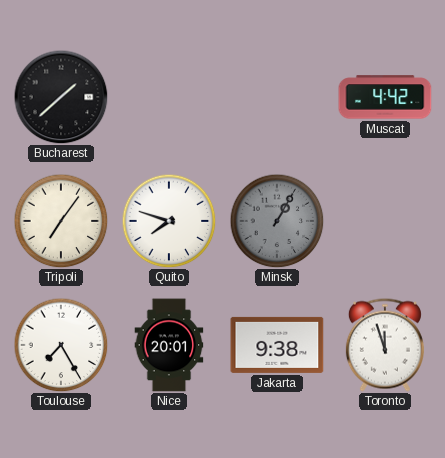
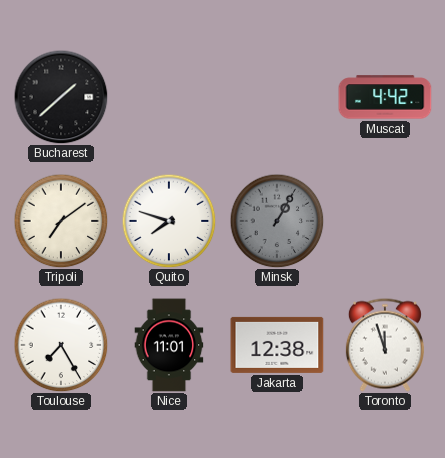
Tripoli: 7:06 -> 7:09 (61, 221)
Nice: 20:01 -> 11:01 (169, 345)
Jakarta: 9:38 -> 12:38 (277, 345)
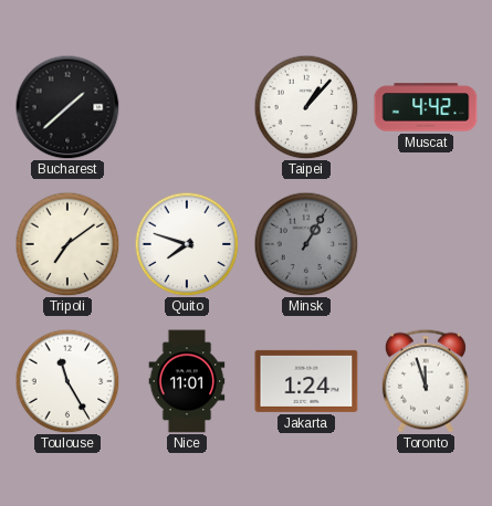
Taipei: none -> 1:07 (306, 107)
Toulouse: 7:25 -> 11:25 (67, 381)
Jakarta: 12:38 -> 1:24 (306, 381)
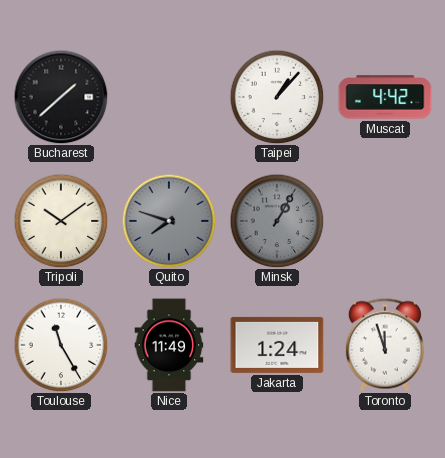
Tripoli: 7:09 -> 10:09 (61, 221)
Quito dial: white -> grey (169, 221)
Nice: 11:01 -> 11:49 (169, 345)
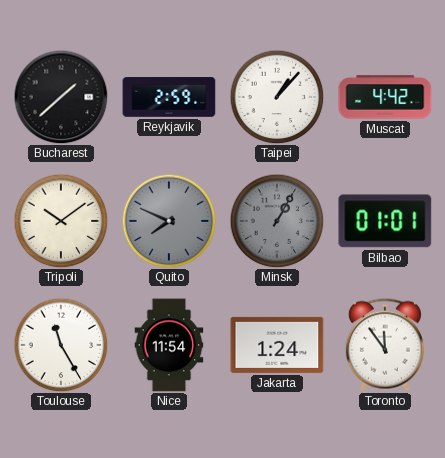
Reykjavik: none -> 2:59 (169, 97)
Quito: 7:48 -> 7:49 (169, 221)
Bilbao: none -> 01:01 (385, 221)
Nice: 11:49 -> 11:54 (169, 345)
Toronto: 11:57 -> 11:54 (385, 345)
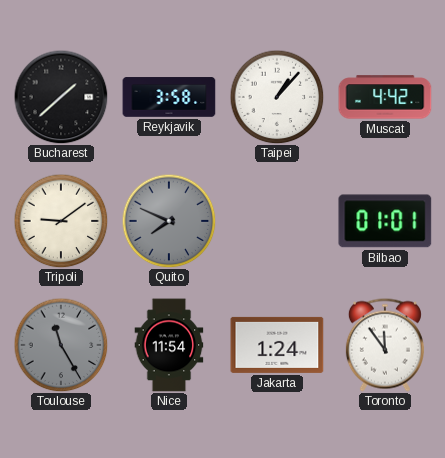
Reykjavik: 2:59 -> 3:58 (169, 97)
Tripoli: 10:09 -> 9:09 (61, 221)
Minsk: 1:05 -> none (277, 221)
Toulouse dial: white -> grey (61, 345)
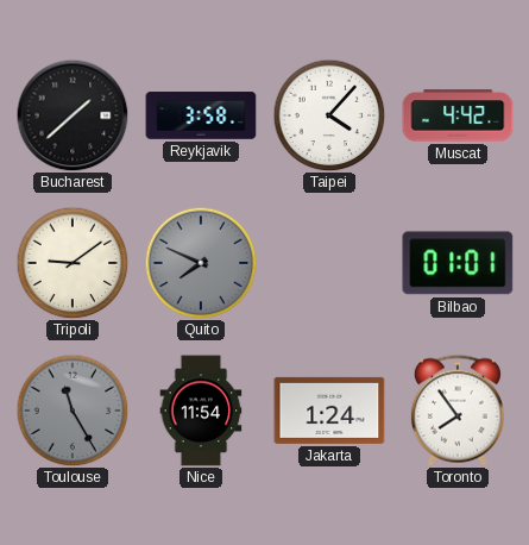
Taipei: 1:07 -> 4:07 (329, 115)
Toronto: 11:54 -> 7:54 (458, 411)
